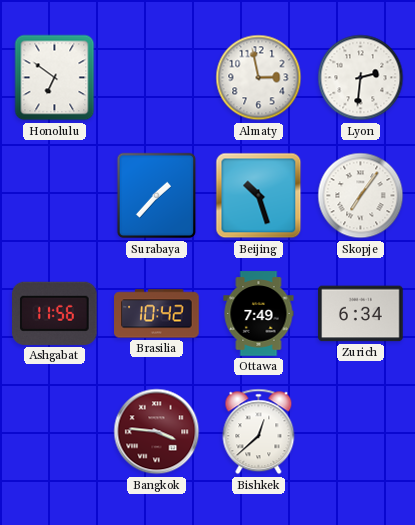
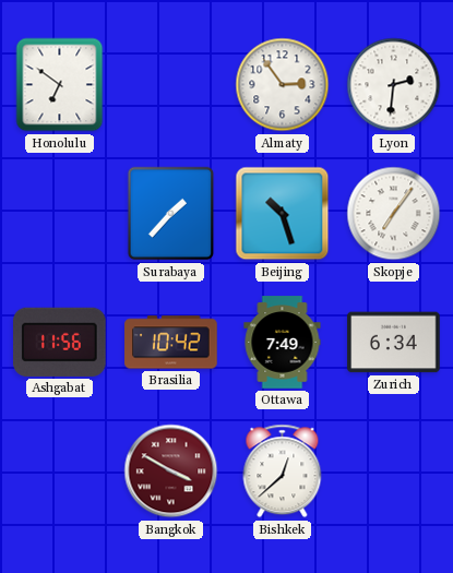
Almaty: 2:58 -> 2:54 (283, 85)
Bangkok: 3:46 -> 3:50 (171, 471)
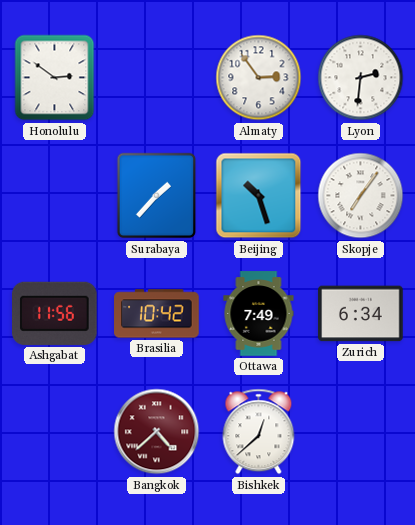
Honolulu: 6:51 -> 2:51 (55, 78)
Bangkok: 3:50 -> 4:38 (157, 432)
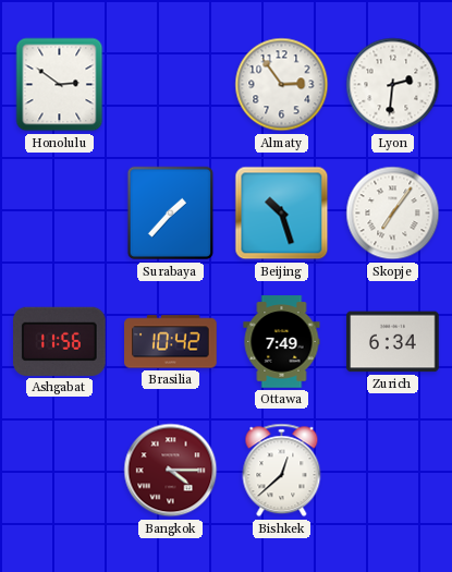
Bangkok: 4:38 -> 4:15 (171, 471)
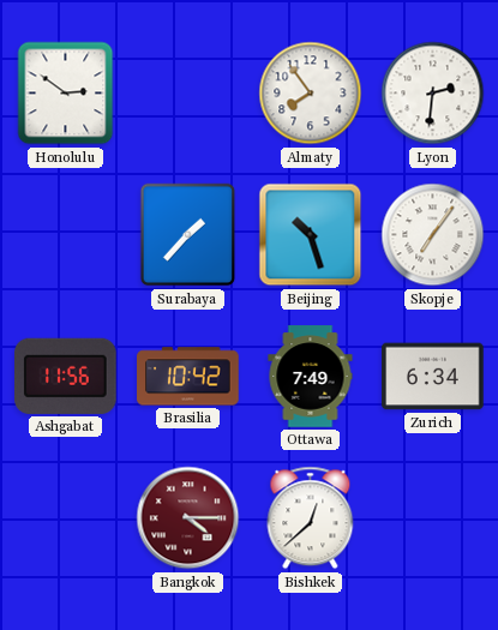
Almaty: 2:54 -> 7:54 (311, 94)
